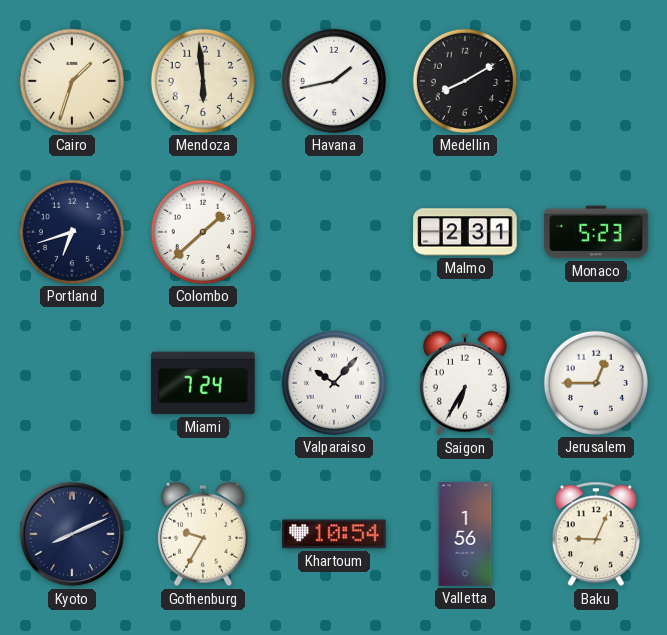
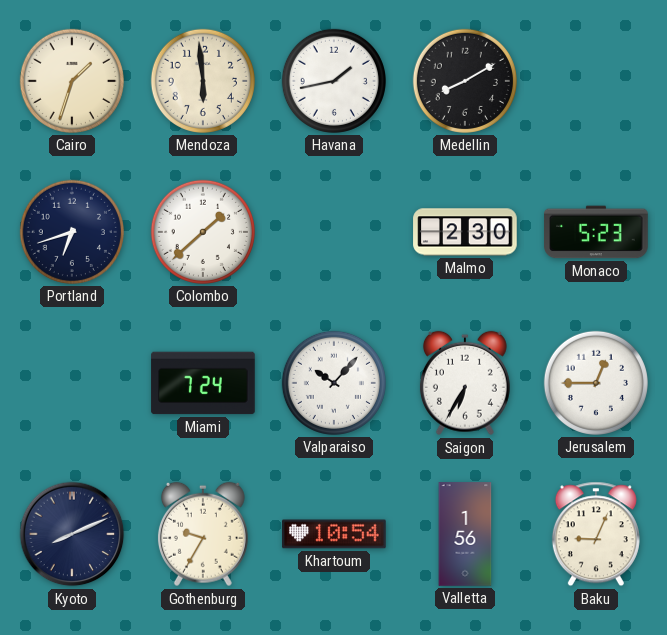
Malmo: 2:31 -> 2:30 (465, 232)
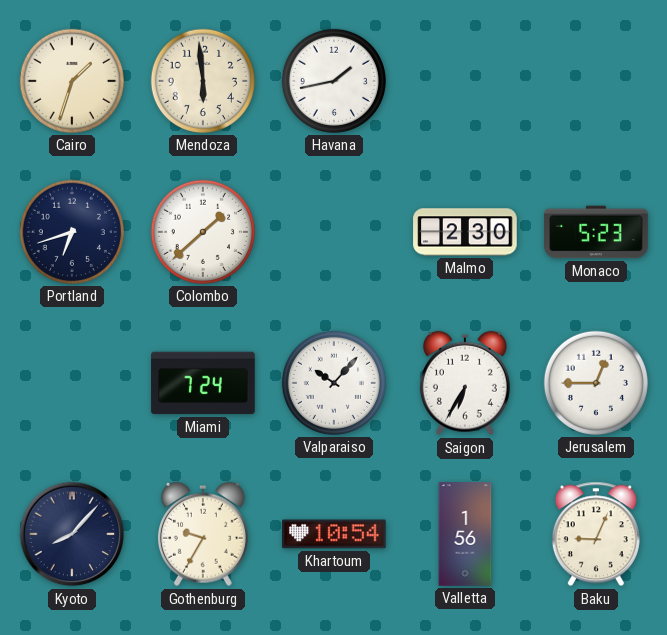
Medellin: 8:10 -> none (465, 81)
Kyoto: 8:11 -> 8:07 (72, 534)
